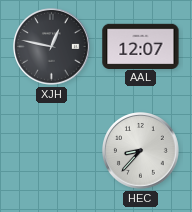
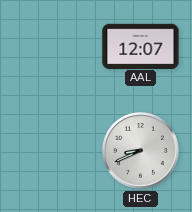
XJH: 12:47 -> none (52, 47)
HEC: 8:37 -> 8:41 (141, 151)
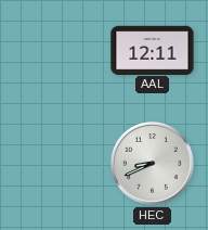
AAL: 12:07 -> 12:11 (153, 50)
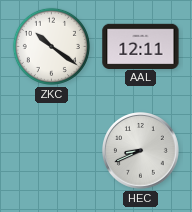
ZKC: none -> 10:21 (51, 46)
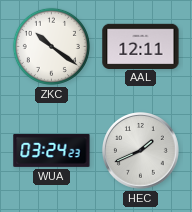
WUA: none -> 03:24 (52, 150)
HEC: 8:41 -> 1:41 (141, 151)
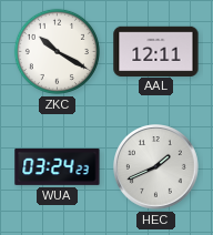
ZKC: 10:21 -> 10:20 (57, 51)
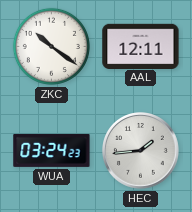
ZKC: 10:20 -> 10:21 (51, 46)
HEC: 1:41 -> 1:44 (141, 151)
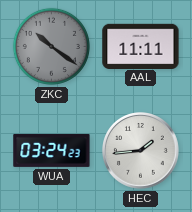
ZKC dial: white -> grey (51, 46)
AAL: 12:11 -> 11:11 (141, 46)
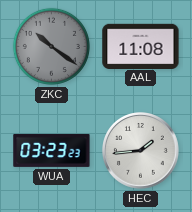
AAL: 11:11 -> 11:08 (141, 46)
WUA: 03:24 -> 03:23 (52, 150)
